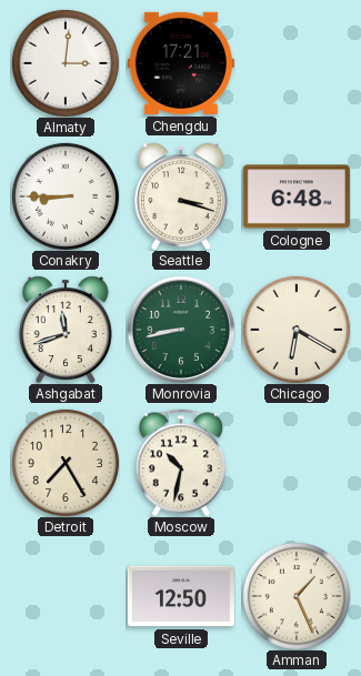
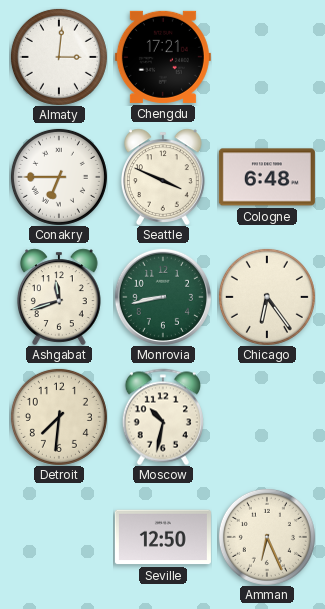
Conakry: 8:45 -> 6:45 (59, 177)
Seattle: 3:18 -> 3:49 (163, 177)
Chicago: 6:20 -> 6:24 (267, 297)
Detroit: 7:25 -> 7:31 (59, 417)
Amman: 1:26 -> 6:26 (267, 537)
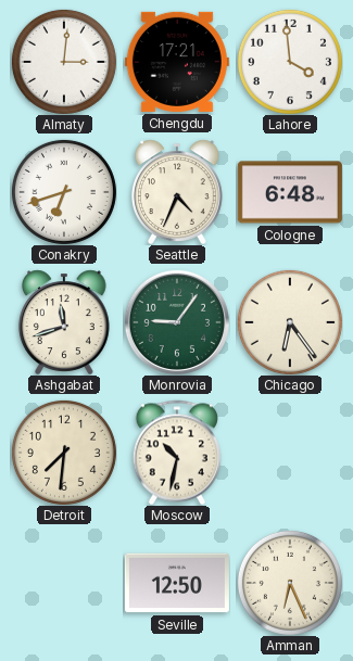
Lahore: none -> 3:59 (290, 62)
Conakry: 6:45 -> 6:42 (64, 192)
Seattle: 3:49 -> 4:34 (177, 192)
Monrovia: 8:43 -> 9:06 (177, 322)
